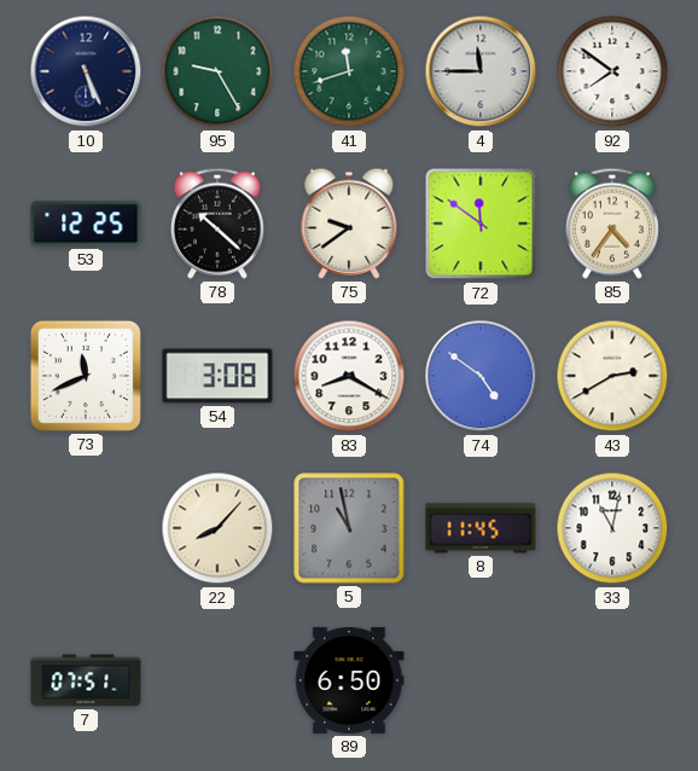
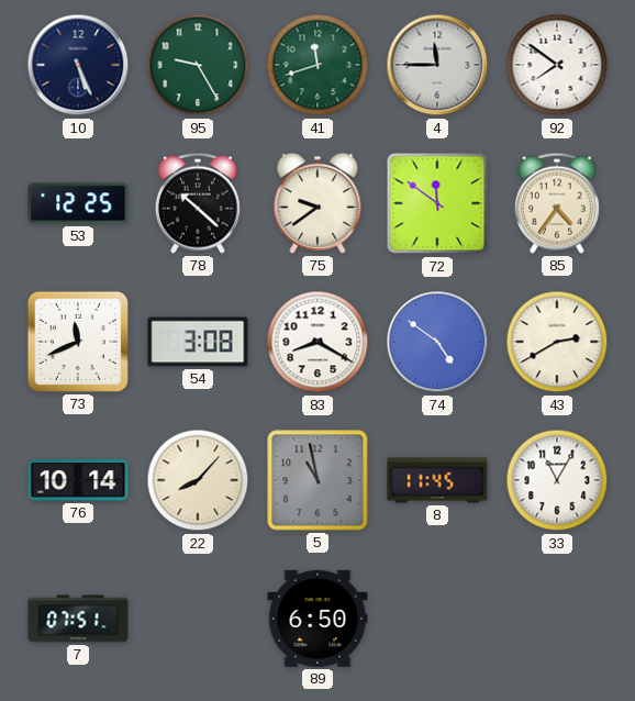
76: none -> 10:14 (78, 480)
33: 11:02 -> 11:05 (557, 480)
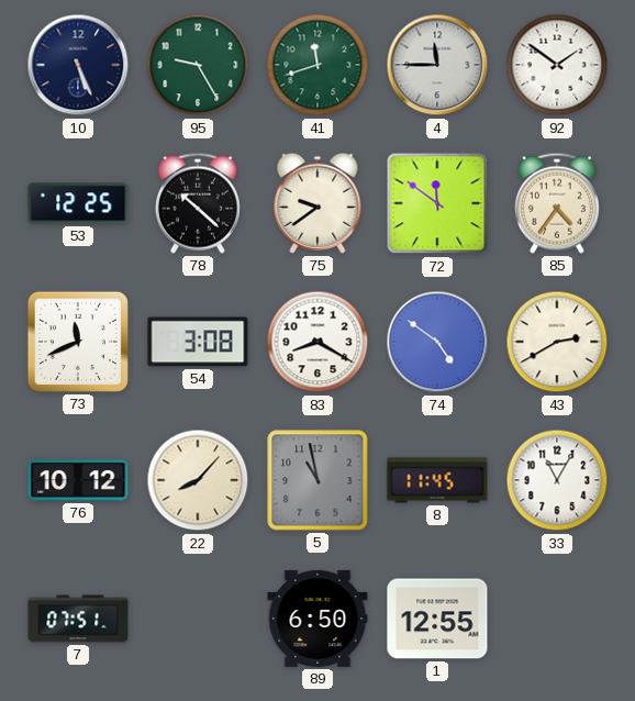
92: 7:51 -> 1:51 (557, 65)
76: 10:14 -> 10:12 (78, 480)
1: none -> 12:55 (437, 619)
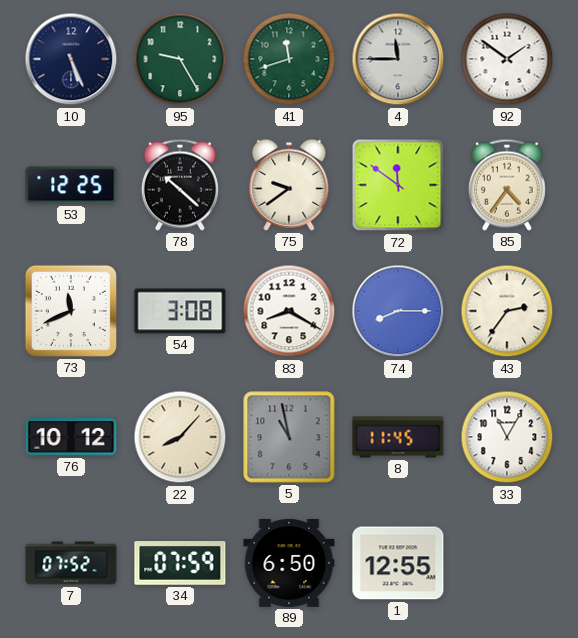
74: 4:51 -> 8:15 (398, 311)
43: 2:40 -> 2:36 (507, 311)
7: 07:51 -> 07:52 (71, 563)
34: none -> 07:59 (180, 563)
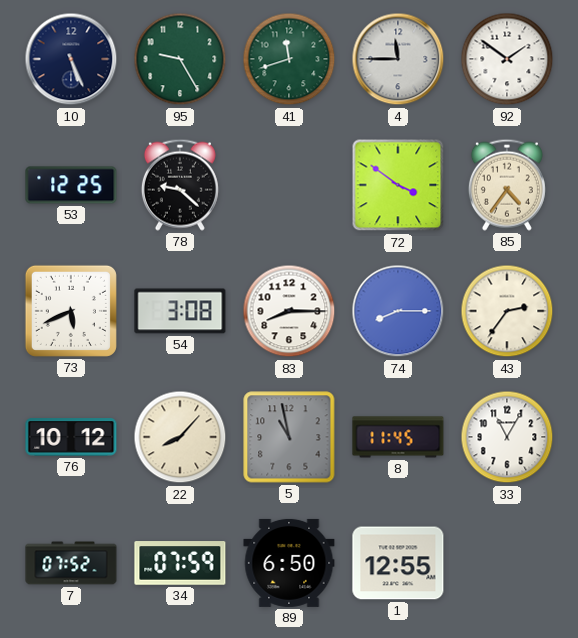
78: 10:22 -> 9:22 (180, 185)
75: 9:39 -> none (289, 185)
72: 11:51 -> 3:51 (398, 185)
73: 11:41 -> 5:41 (71, 311)
83: 8:20 -> 8:15 (289, 311)
